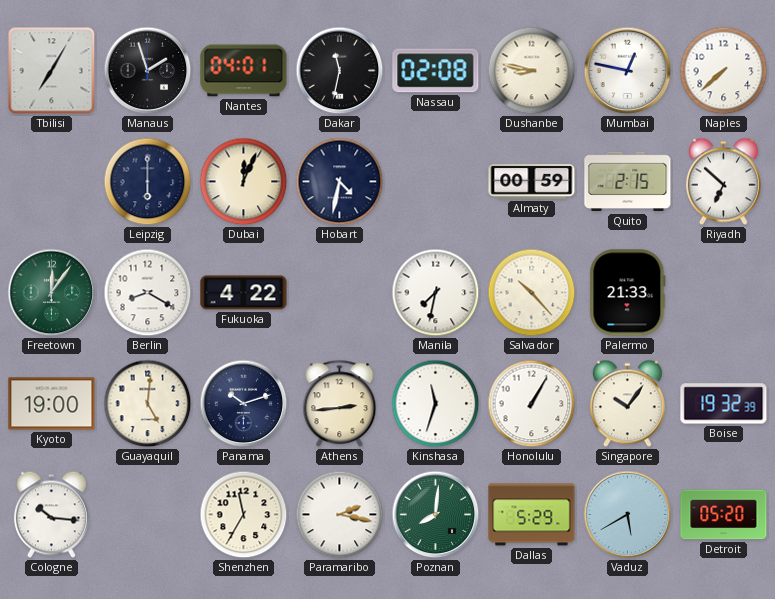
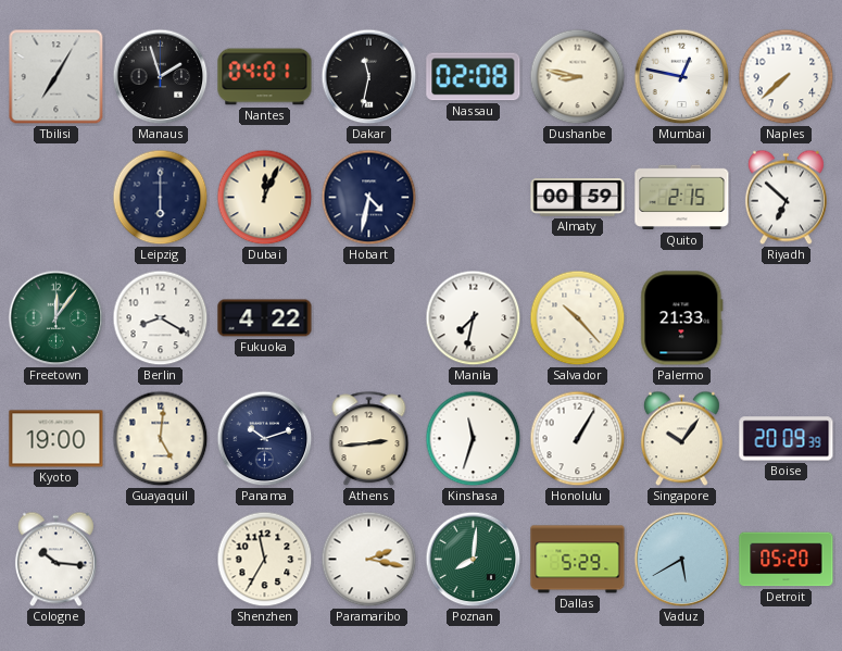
Boise: 19:32 -> 20:09 (787, 439)
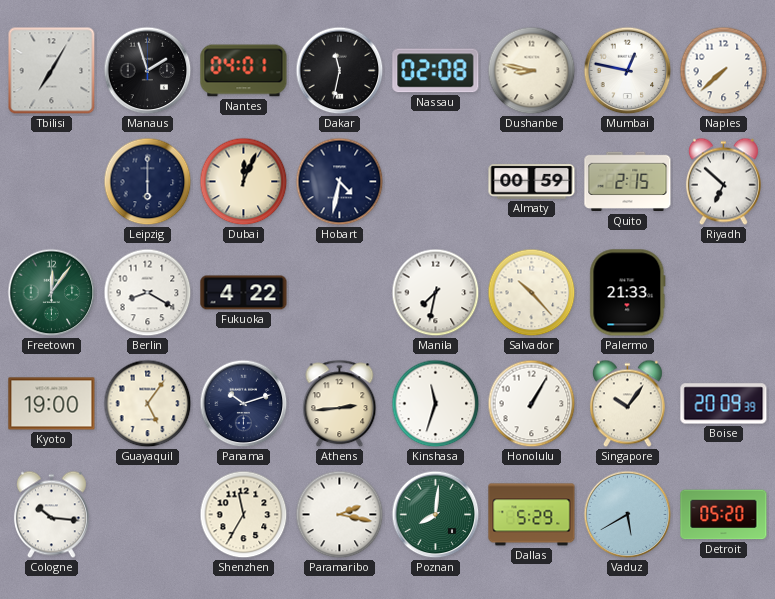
Guayaquil: 5:01 -> 5:06 (148, 404)
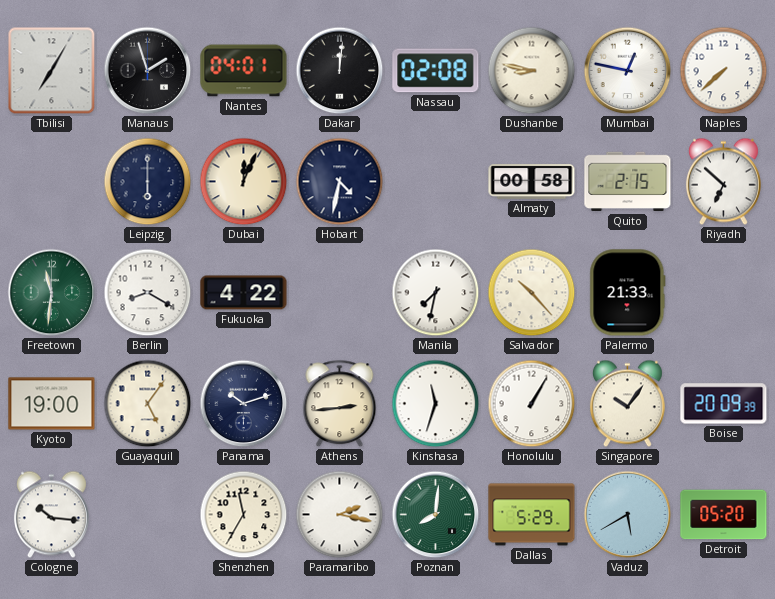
Dakar: 11:32 -> 12:01 (340, 71)
Almaty: 00:59 -> 00:58 (532, 182)
Freetown: 12:06 -> 11:31 (52, 293)
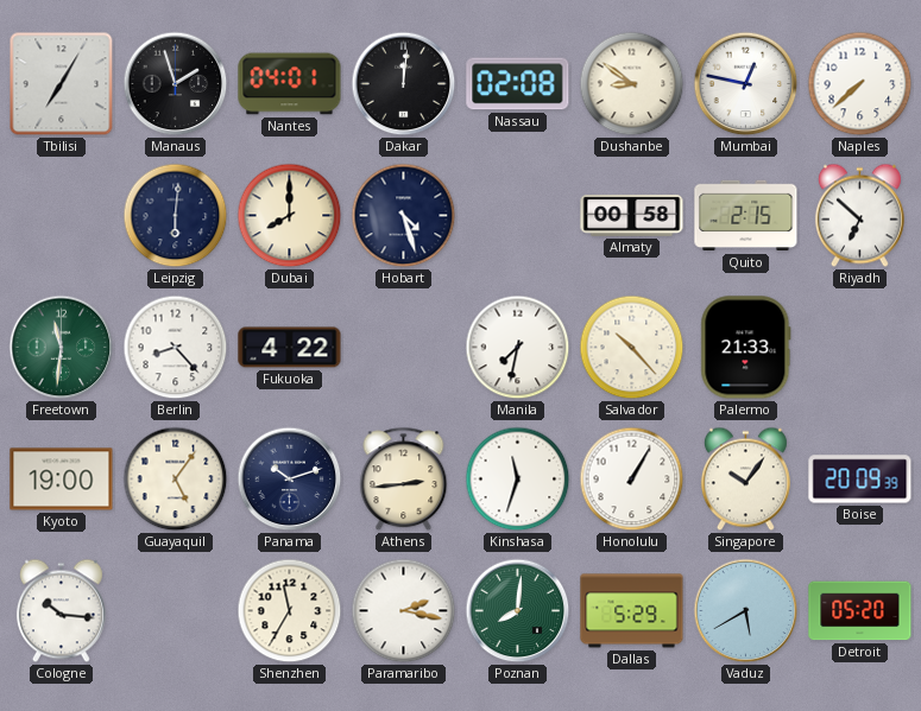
Dushanbe: 8:47 -> 8:51 (632, 84)
Leipzig: 6:00 -> 6:01 (176, 216)
Dubai: 12:04 -> 8:00 (290, 216)
Hobart: 4:32 -> 4:27 (404, 216)
Berlin: 8:20 -> 8:23 (176, 348)
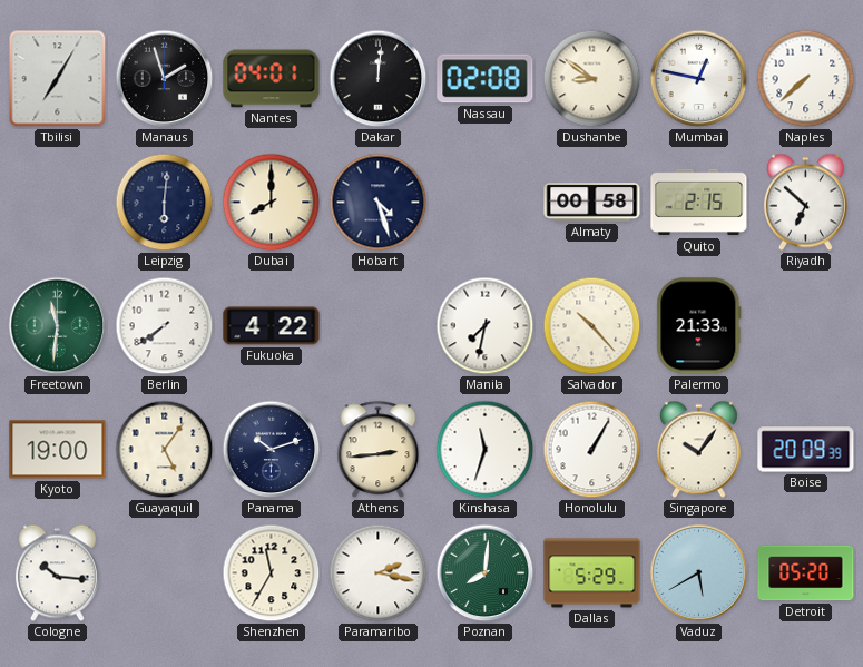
Berlin: 8:23 -> 7:39 (165, 326)
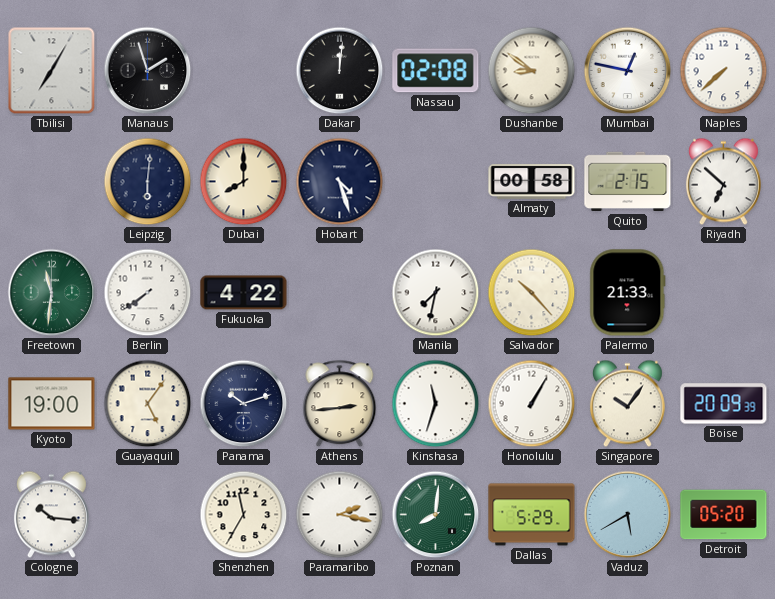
Nantes: 04:01 -> none (272, 79)
